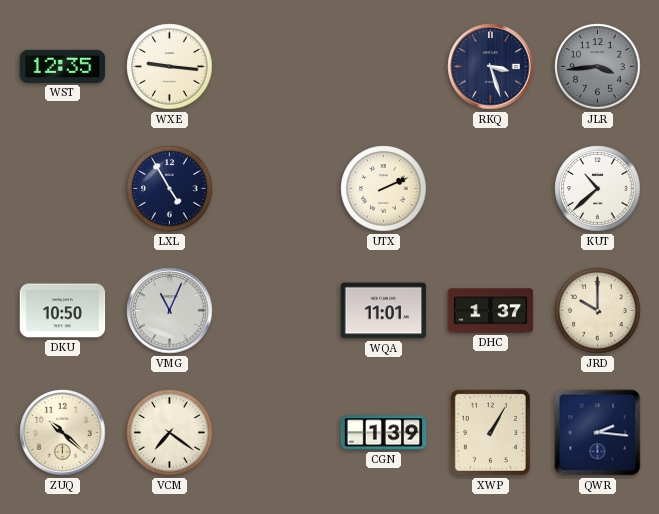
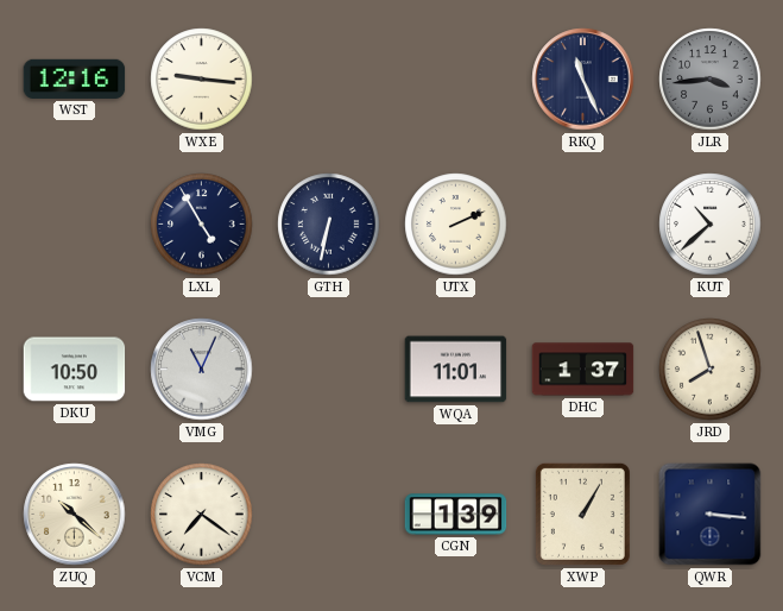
WST: 12:35 -> 12:16 (75, 78)
RKQ: 3:27 -> 11:26 (583, 80)
GTH: none -> 6:32 (329, 225)
JRD: 10:00 -> 7:57 (711, 370)
QWR: 2:16 -> 3:16 (711, 515)
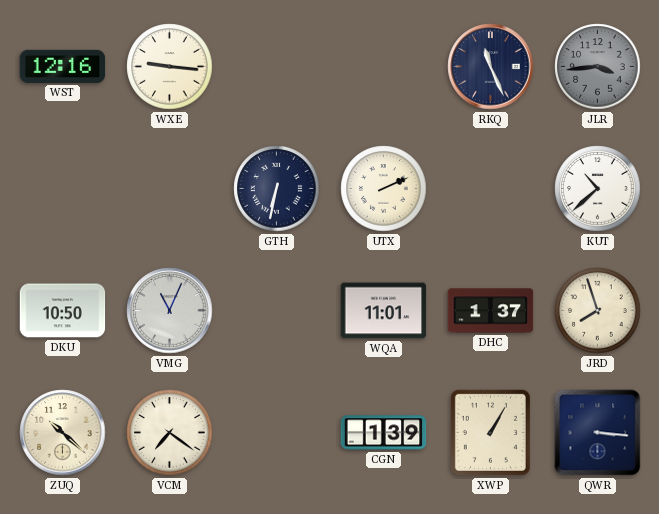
LXL: 4:55 -> none (202, 225)
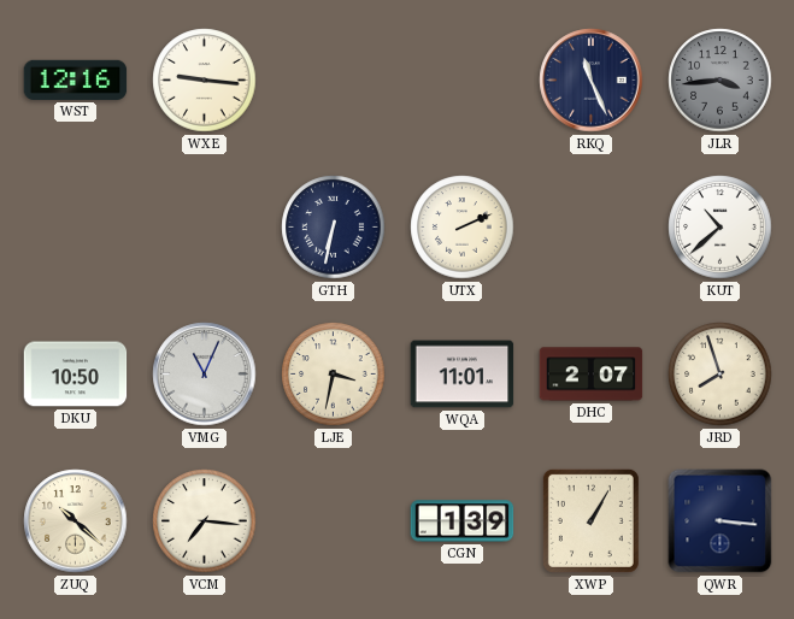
LJE: none -> 3:32 (334, 375)
DHC: 1:37 -> 2:07 (592, 375)
VCM: 7:21 -> 7:16 (205, 521)
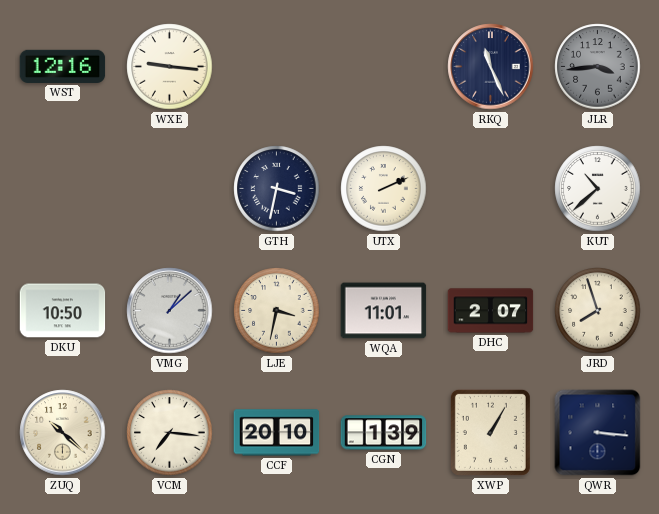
GTH: 6:32 -> 3:32 (277, 189)
VMG: 11:04 -> 1:08 (170, 311)
CCF: none -> 20:10 (277, 433)
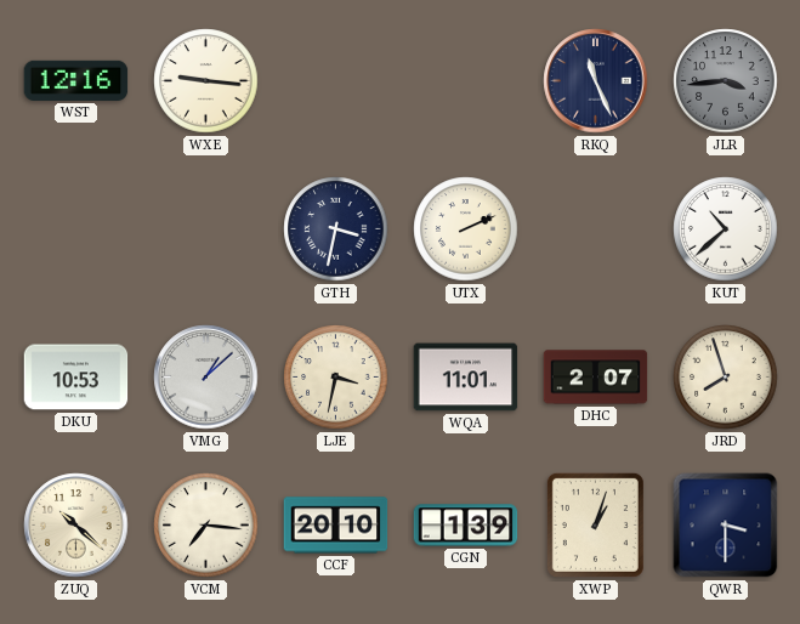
DKU: 10:50 -> 10:53 (76, 378)
XWP: 1:05 -> 1:03 (595, 524)
QWR: 3:16 -> 3:30 (726, 526)
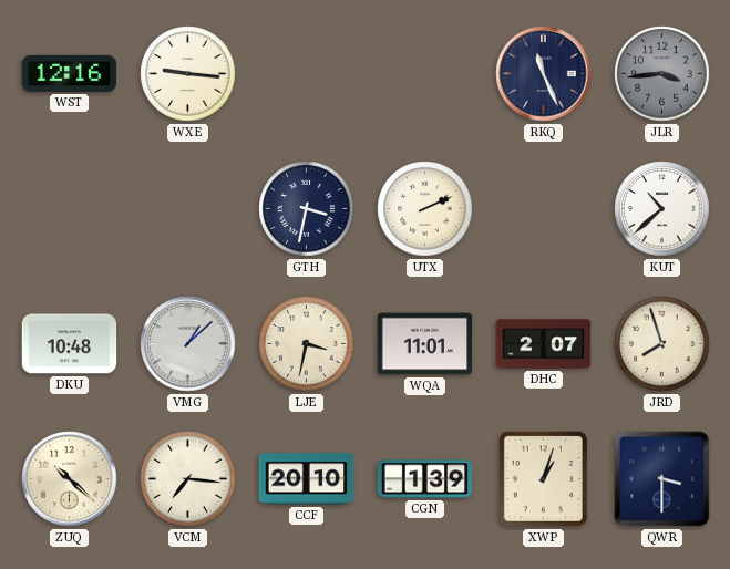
DKU: 10:53 -> 10:48 (70, 344)
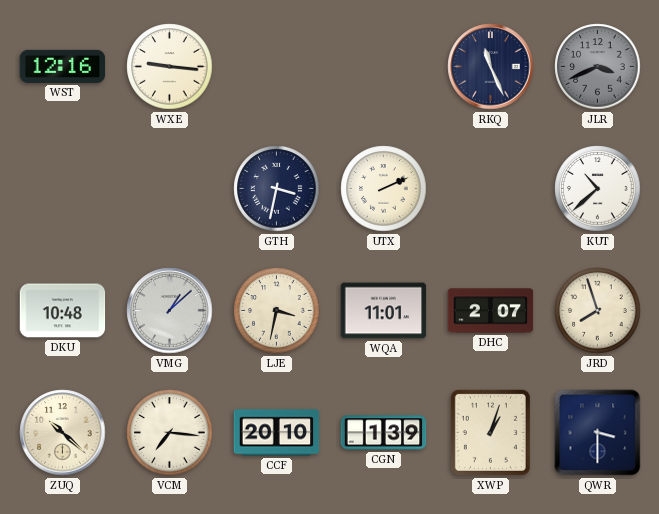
JLR: 3:44 -> 3:41 (598, 67)
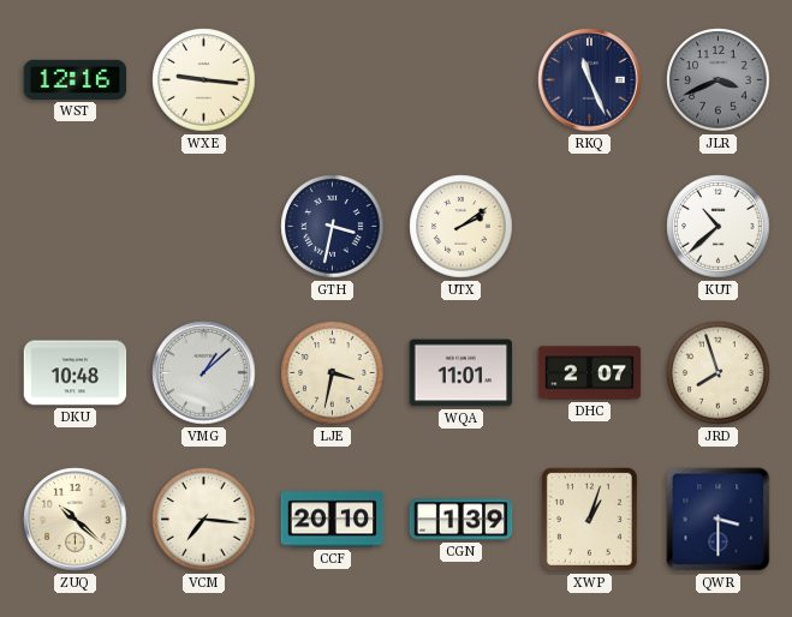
UTX: 2:11 -> 2:09 (461, 227)
